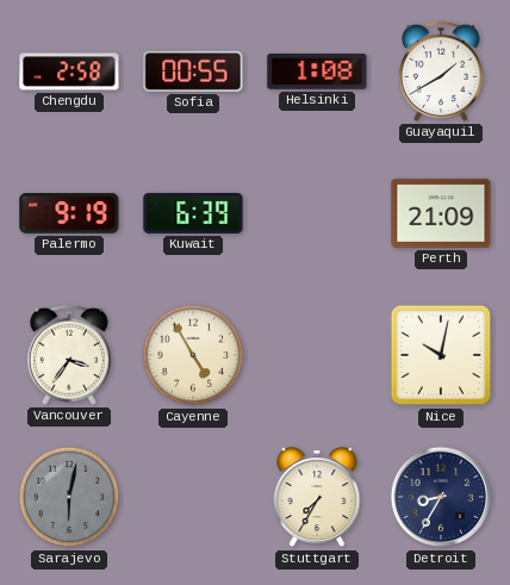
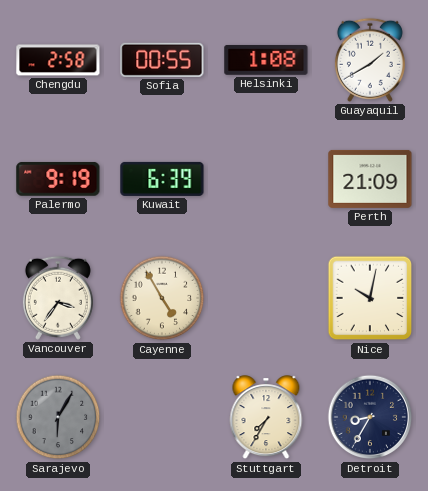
Sarajevo: 6:02 -> 6:05 (58, 417)
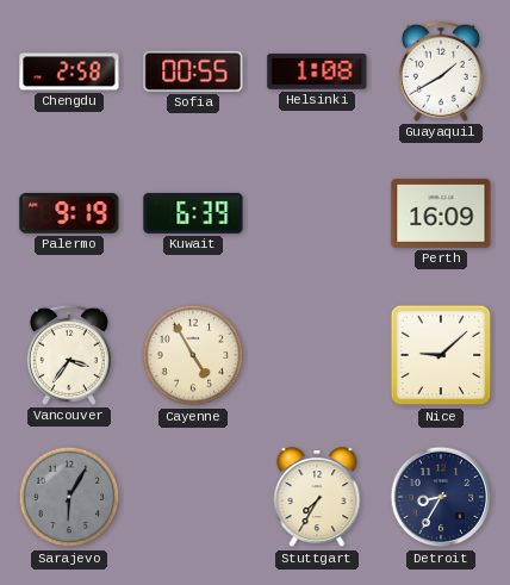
Perth: 21:09 -> 16:09 (441, 213)
Nice: 10:02 -> 9:08 (441, 355)
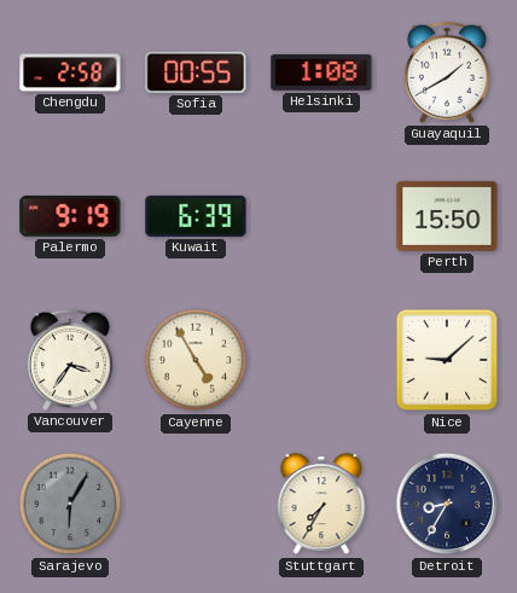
Perth: 16:09 -> 15:50 (447, 216)
